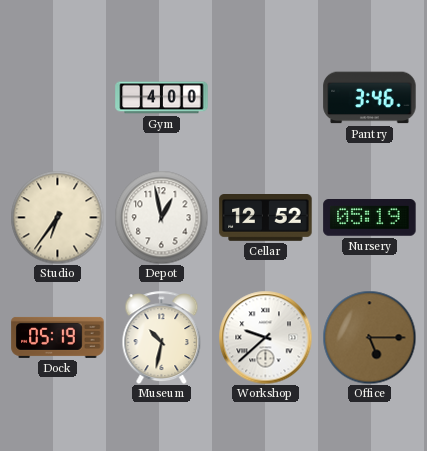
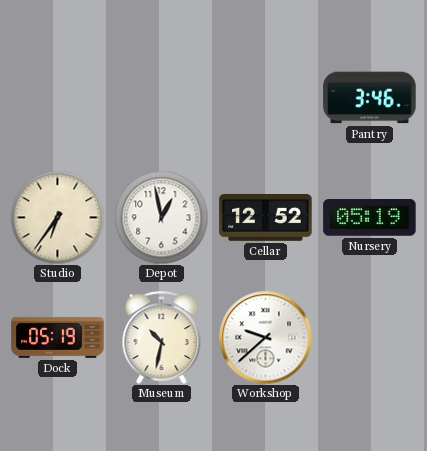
Gym: 4:00 -> none (162, 98)
Office: 5:15 -> none (369, 337)
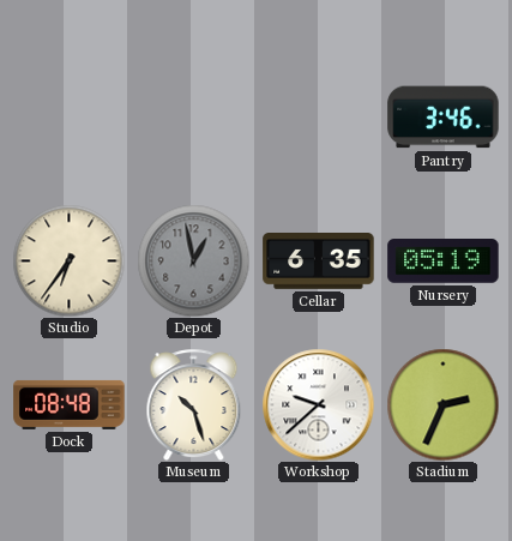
Depot dial: white -> grey (193, 260)
Cellar: 12:52 -> 6:35 (319, 262)
Dock: 05:19 -> 08:48 (70, 404)
Museum: 10:32 -> 10:27 (194, 404)
Stadium: none -> 2:34 (442, 404)
